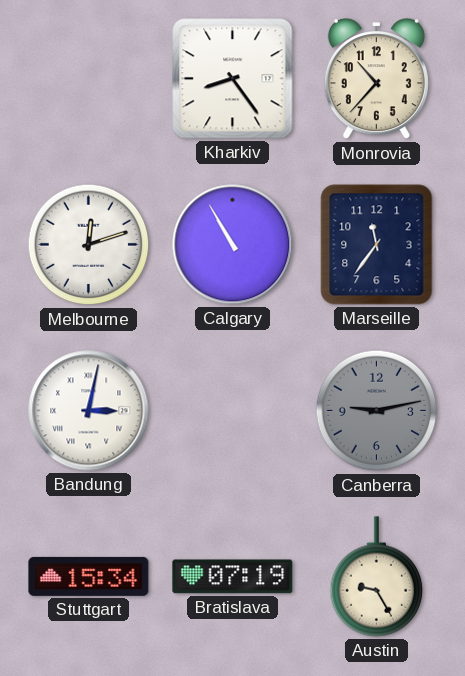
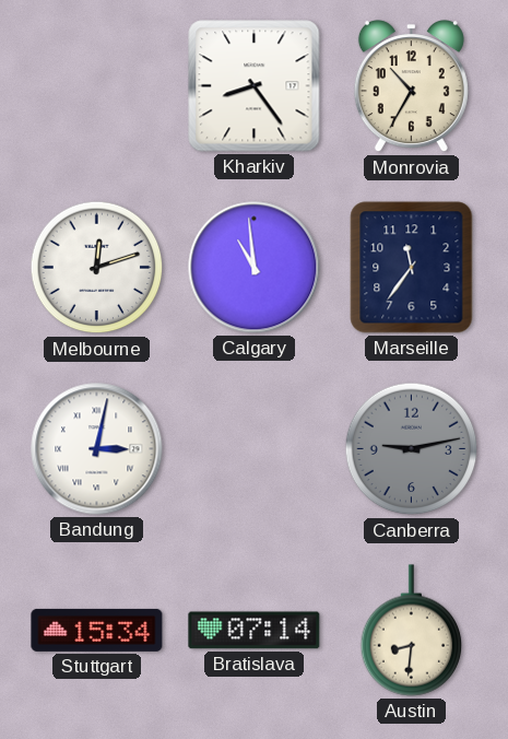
Monrovia: 10:37 -> 10:35 (411, 86)
Calgary: 10:55 -> 10:59 (255, 268)
Bratislava: 07:19 -> 07:14 (255, 631)
Austin: 9:25 -> 8:31 (412, 631)
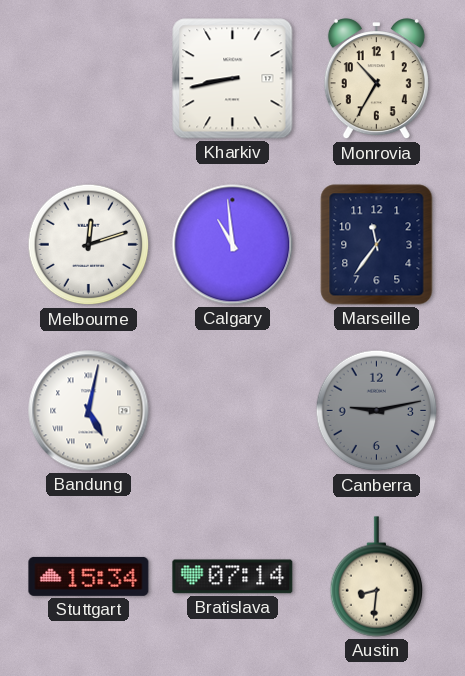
Kharkiv: 8:24 -> 8:43 (233, 79)
Bandung: 3:02 -> 5:02 (89, 411)
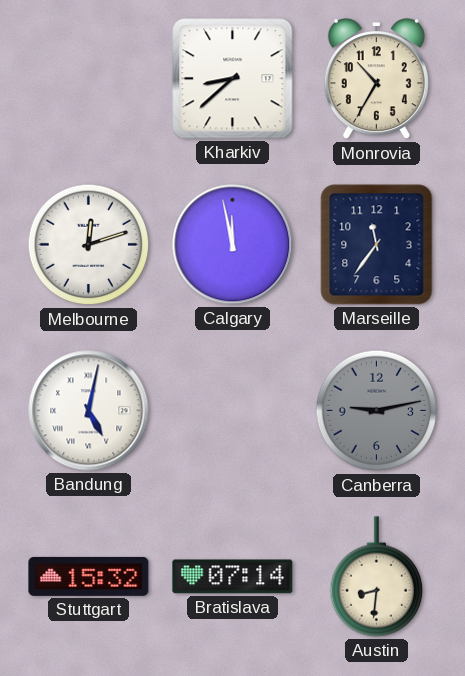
Kharkiv: 8:43 -> 8:38 (233, 79)
Calgary: 10:59 -> 11:58 (233, 245)
Stuttgart: 15:34 -> 15:32 (89, 576)
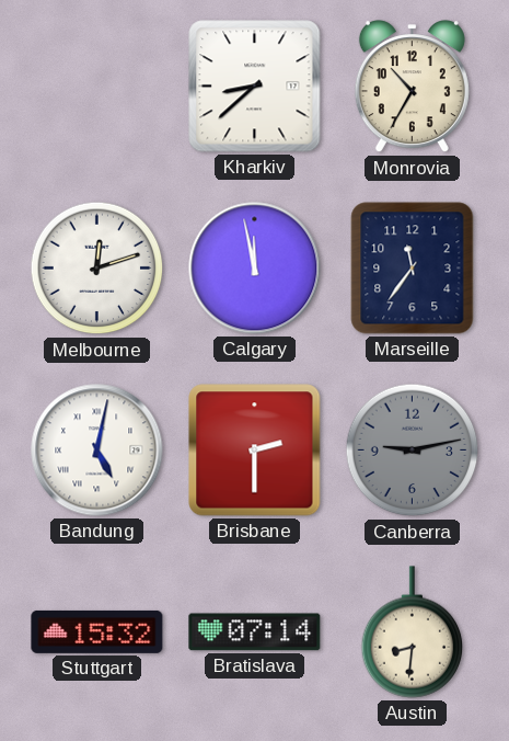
Brisbane: none -> 2:30 (255, 451)
